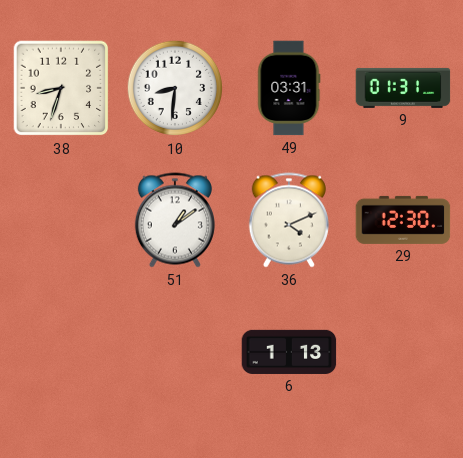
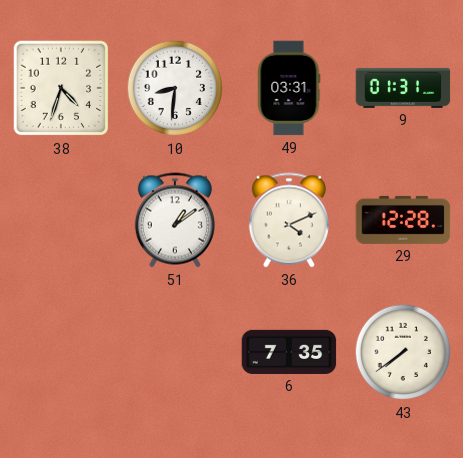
38: 8:33 -> 4:33 (61, 88)
29: 12:30 -> 12:28 (403, 220)
6: 1:13 -> 7:35 (289, 352)
43: none -> 7:39 (403, 352)
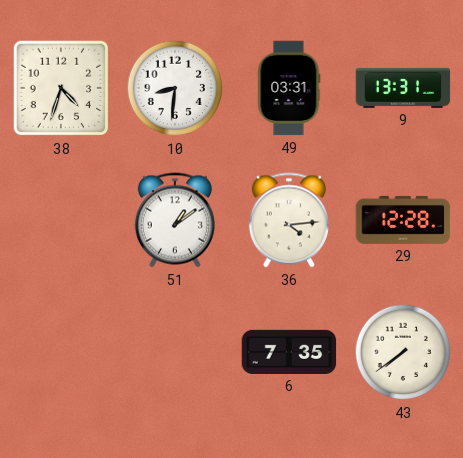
9: 01:31 -> 13:31 (403, 88)
36: 4:11 -> 4:14 (289, 220)
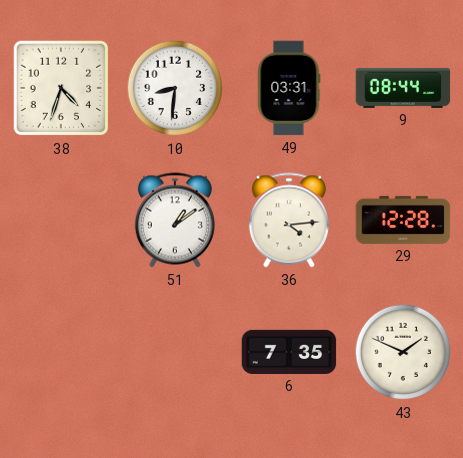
9: 13:31 -> 08:44 (403, 88)
43: 7:39 -> 1:49 (403, 352)
